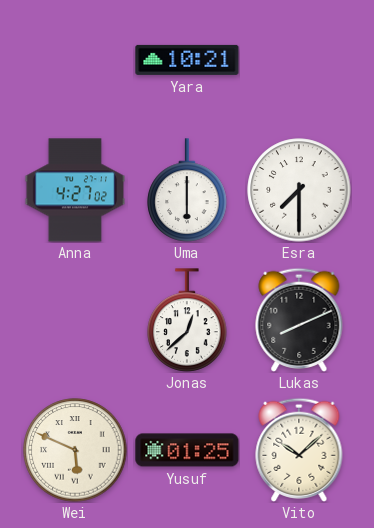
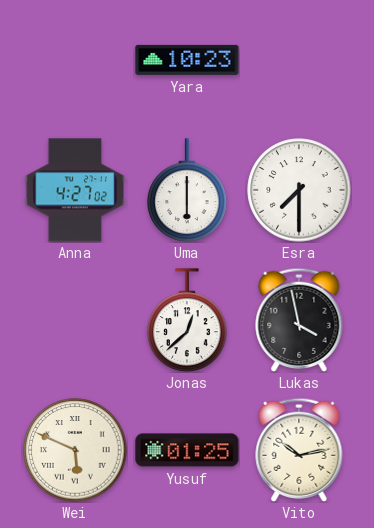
Yara: 10:21 -> 10:23 (187, 60)
Lukas: 8:11 -> 3:58 (299, 320)
Vito: 10:08 -> 10:13 (299, 450)
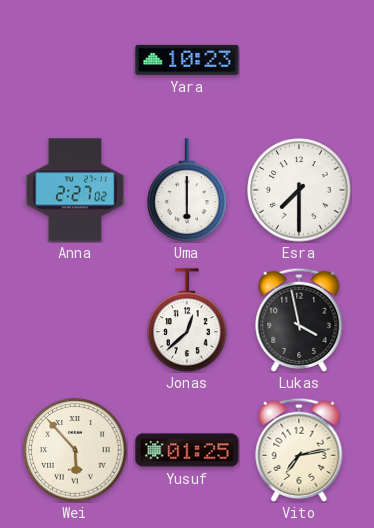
Anna: 4:27 -> 2:27 (74, 190)
Wei: 5:49 -> 5:53 (75, 450)
Vito: 10:13 -> 7:13 (299, 450)
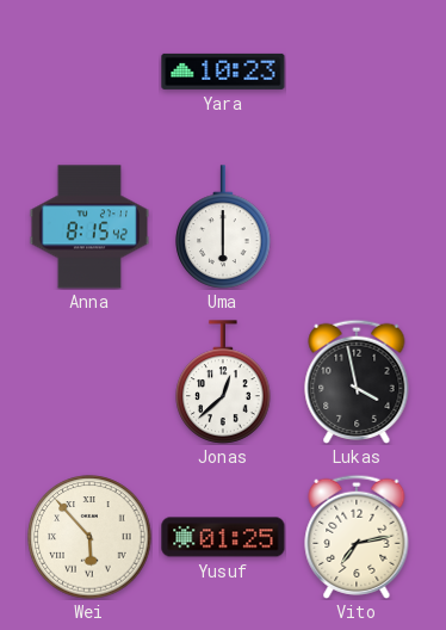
Anna: 2:27 -> 8:15 (88, 227)
Esra: 7:30 -> none (299, 190)
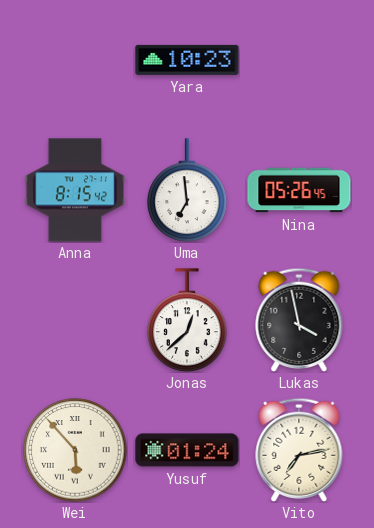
Uma: 6:00 -> 6:59 (187, 190)
Nina: none -> 05:26 (299, 190)
Yusuf: 01:25 -> 01:24 (187, 450)
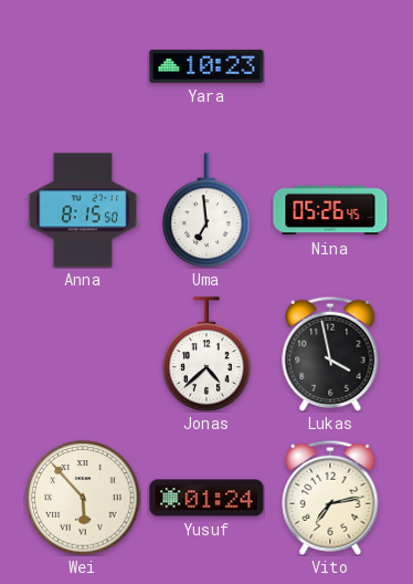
Anna: 8:15:42 -> 8:15:50 (82, 210)
Jonas: 12:38 -> 4:38 (206, 354)
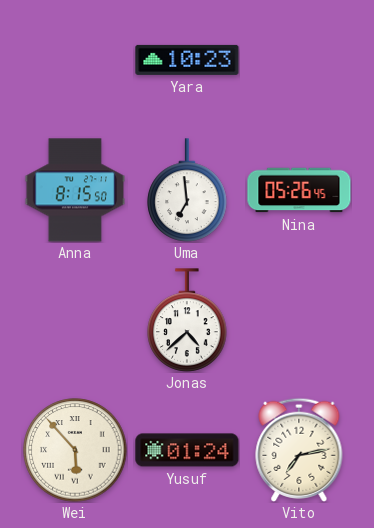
Lukas: 3:58 -> none (330, 354)
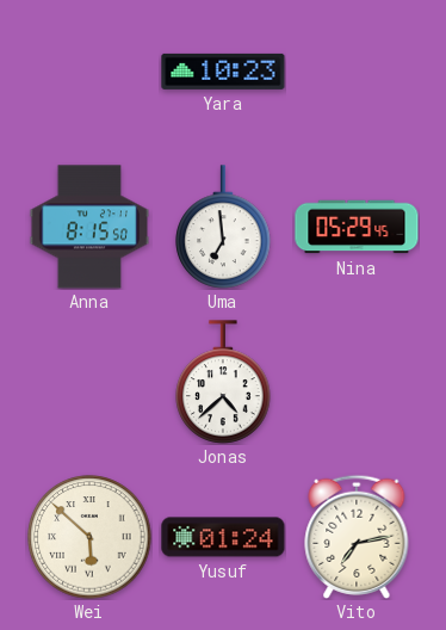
Nina: 05:26 -> 05:29 (357, 227)
Wei: 5:53 -> 5:52 (89, 537)
